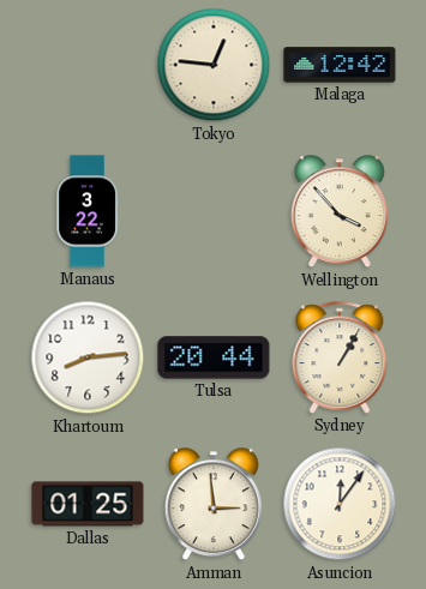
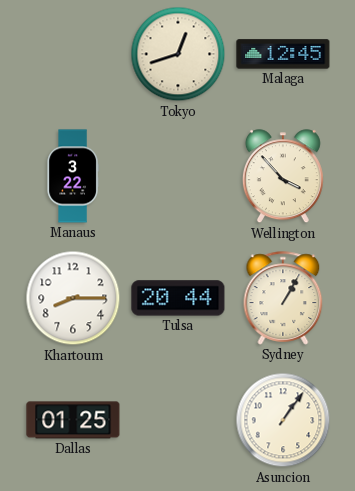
Tokyo: 12:46 -> 12:42 (178, 54)
Malaga: 12:42 -> 12:45 (283, 54)
Khartoum: 8:14 -> 8:15 (73, 298)
Amman: 2:59 -> none (214, 505)
Asuncion: 12:06 -> 1:06 (283, 420)
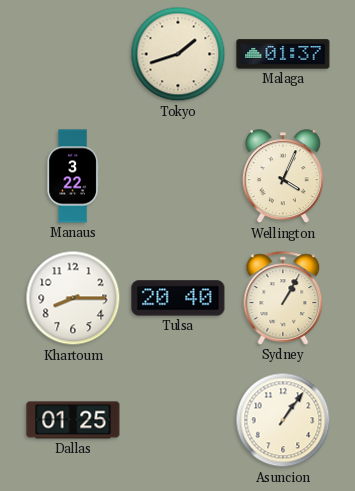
Tokyo: 12:42 -> 1:42 (178, 54)
Malaga: 12:45 -> 01:37 (283, 54)
Wellington: 3:53 -> 4:04 (283, 177)
Tulsa: 20:44 -> 20:40 (178, 298)
